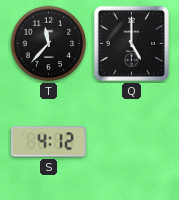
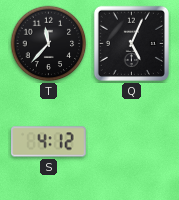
Q: 5:00 -> 5:04 (131, 43)
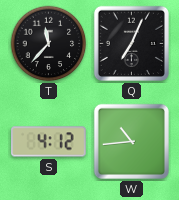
Q: 5:04 -> 7:04 (131, 43)
W: none -> 10:44 (131, 141)
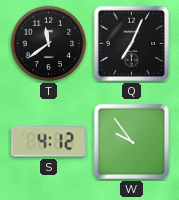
T: 11:37 -> 11:39 (49, 44)
W: 10:44 -> 9:54 (131, 141)
